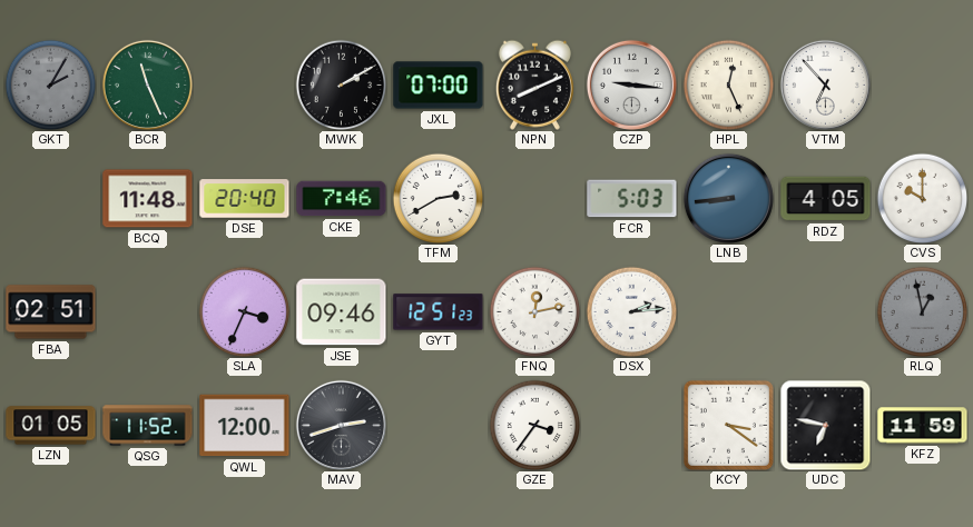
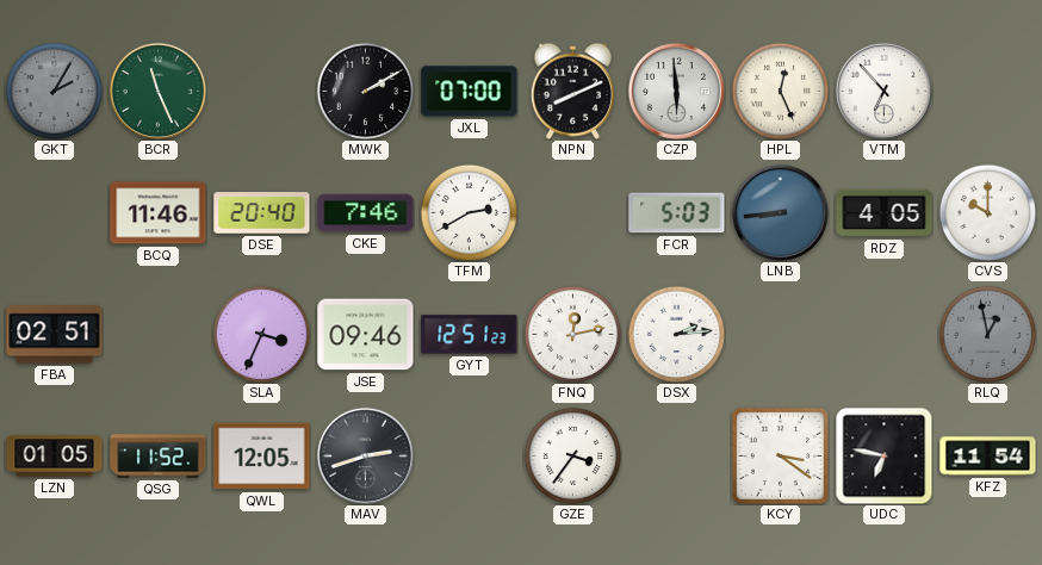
CZP: 9:16 -> 5:59 (676, 91)
BCQ: 11:48 -> 11:46 (159, 213)
QWL: 12:00 -> 12:05 (262, 457)
KFZ: 11:59 -> 11:54 (988, 457)
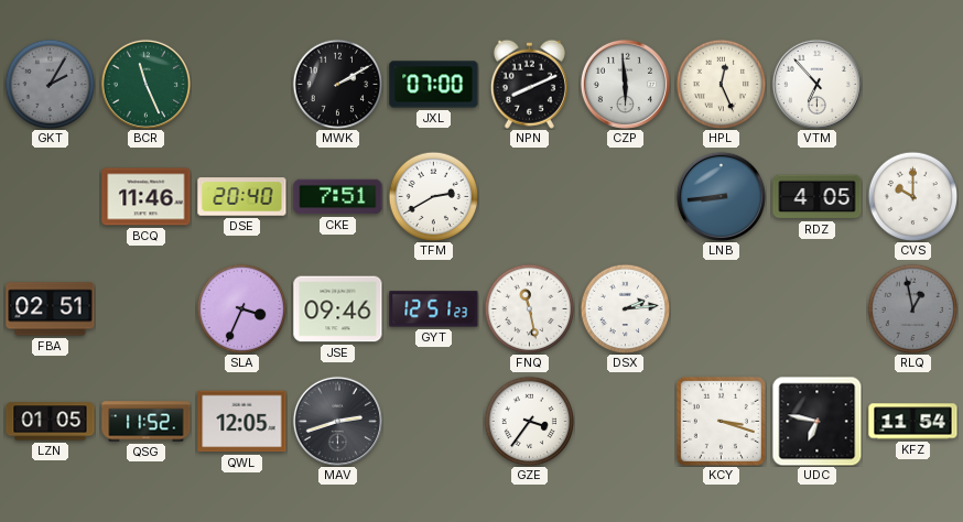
CKE: 7:46 -> 7:51 (338, 197)
FCR: 5:03 -> none (677, 213)
FNQ: 12:13 -> 11:28 (529, 308)
KCY: 3:21 -> 3:18 (721, 421)
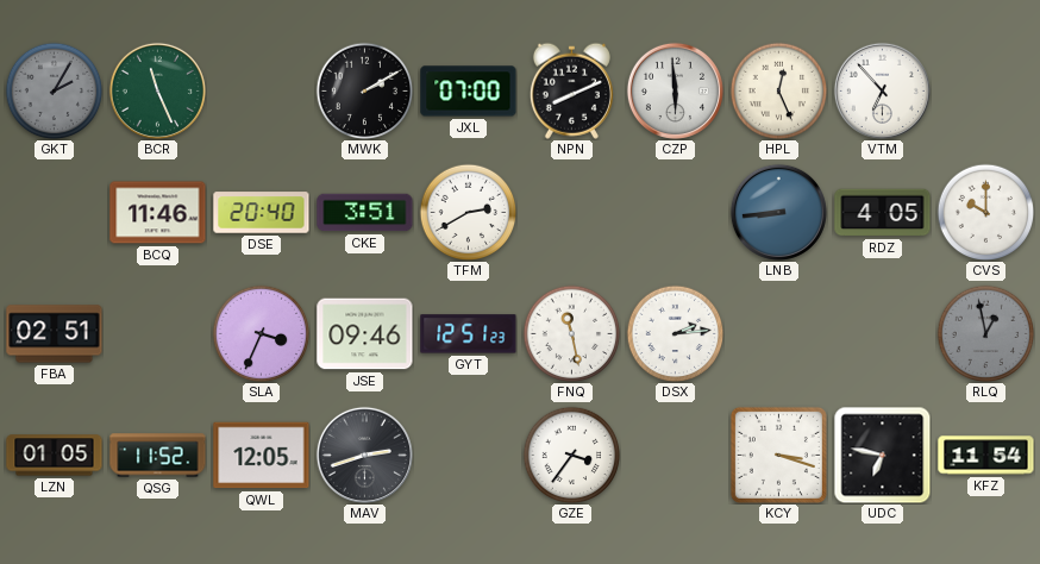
CKE: 7:51 -> 3:51 (365, 213)
